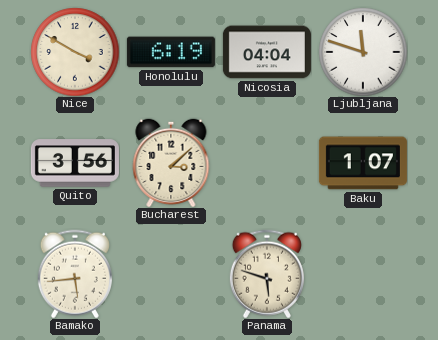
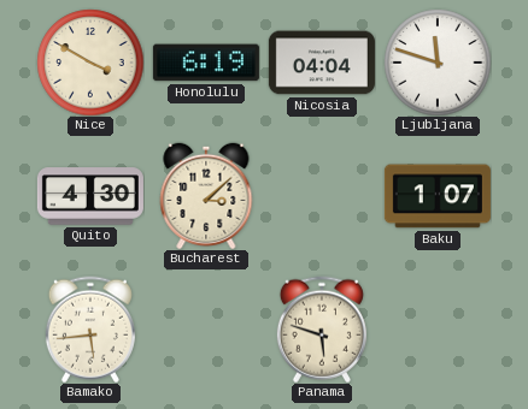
Quito: 3:56 -> 4:30 (90, 196)
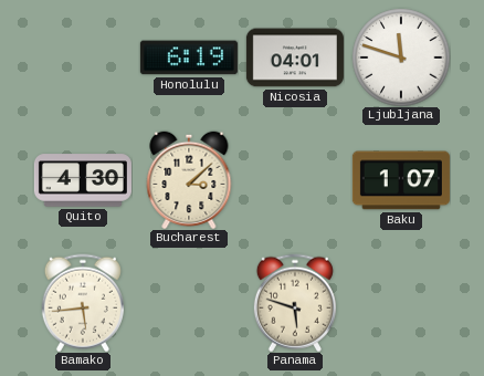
Nice: 3:50 -> none (90, 63)
Nicosia: 04:04 -> 04:01 (295, 58)
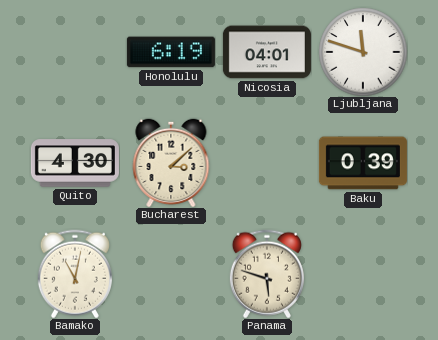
Baku: 1:07 -> 0:39 (363, 163)
Bamako: 5:44 -> 11:02 (75, 274)
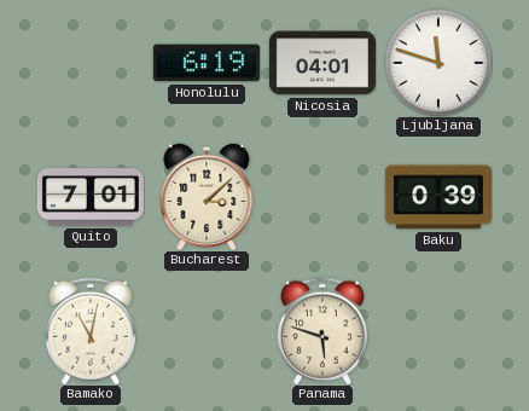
Quito: 4:30 -> 7:01 (91, 197)
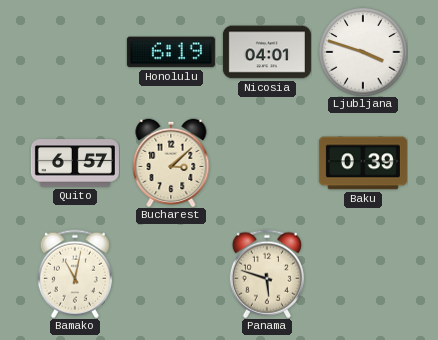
Ljubljana: 11:48 -> 3:48 (363, 52)
Quito: 7:01 -> 6:57 (75, 163)
